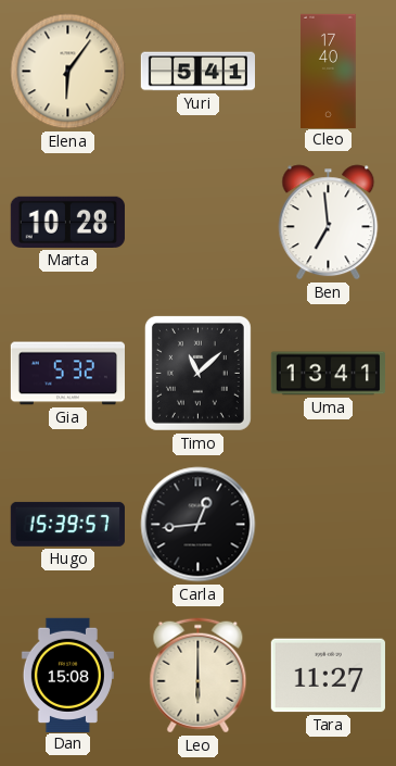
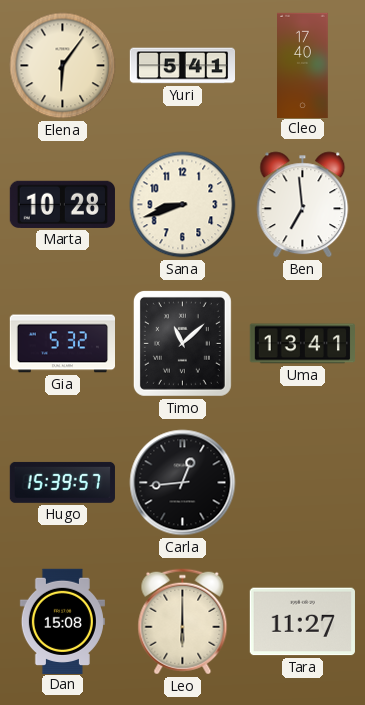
Sana: none -> 8:42 (183, 205)
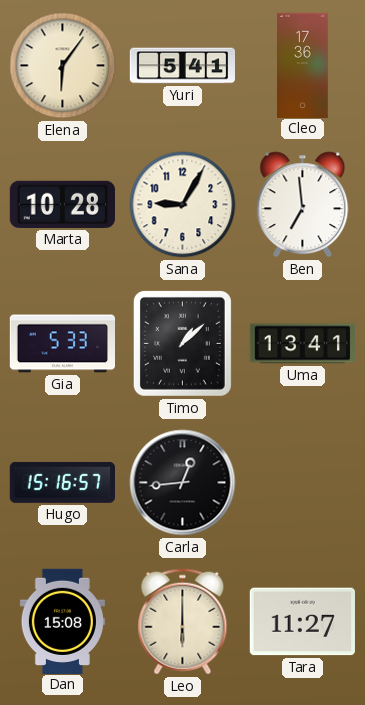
Cleo: 17:40 -> 17:36 (303, 65)
Sana: 8:42 -> 9:05 (183, 205)
Gia: 5:32 -> 5:33 (62, 344)
Timo: 11:08 -> 1:08 (182, 343)
Hugo: 15:39 -> 15:16 (62, 482)
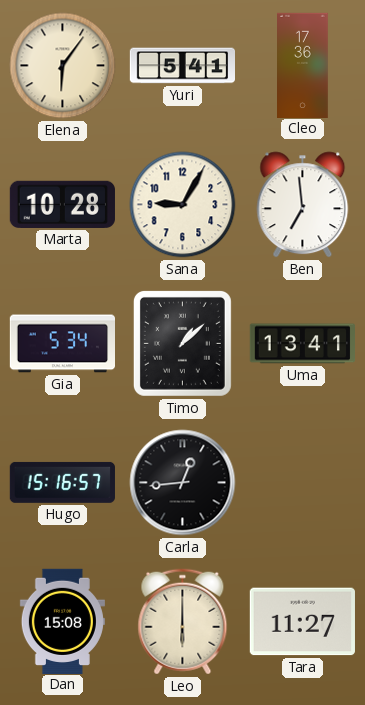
Gia: 5:33 -> 5:34 (62, 344)
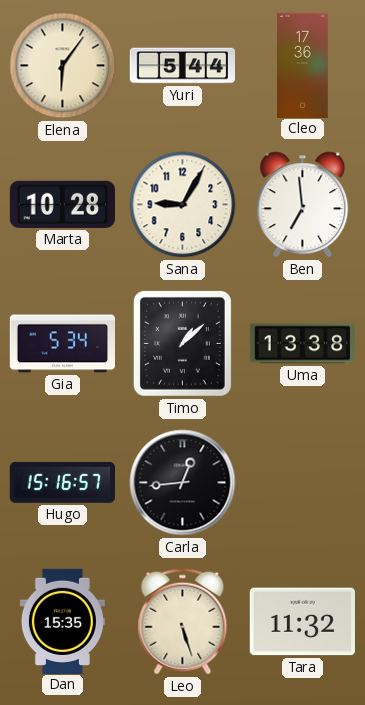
Yuri: 5:41 -> 5:44 (182, 66)
Uma: 13:41 -> 13:38 (302, 344)
Dan: 15:08 -> 15:35 (62, 621)
Leo: 6:00 -> 5:27 (183, 622)
Tara: 11:27 -> 11:32 (302, 622)
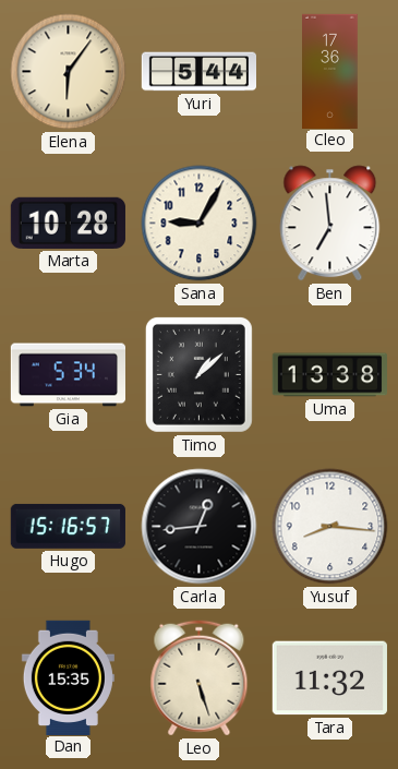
Yusuf: none -> 8:16 (330, 527)
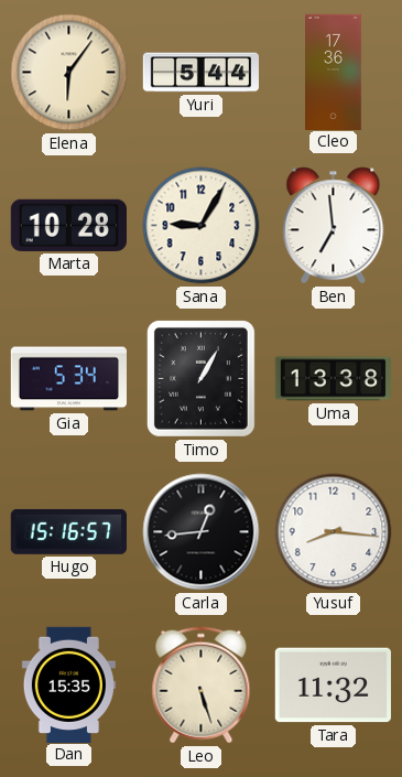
Timo: 1:08 -> 1:05 (200, 378)
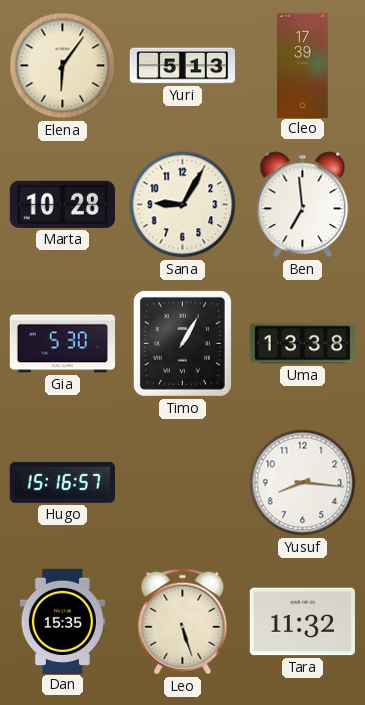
Yuri: 5:44 -> 5:13 (182, 66)
Cleo: 17:36 -> 17:39 (303, 65)
Gia: 5:34 -> 5:30 (62, 344)
Carla: 12:44 -> none (202, 532)
